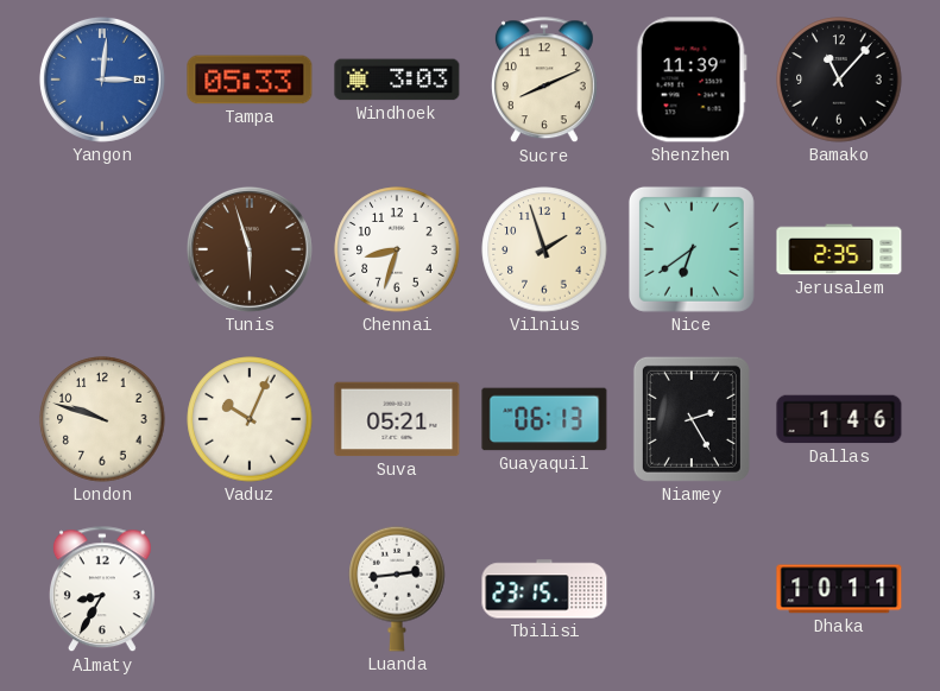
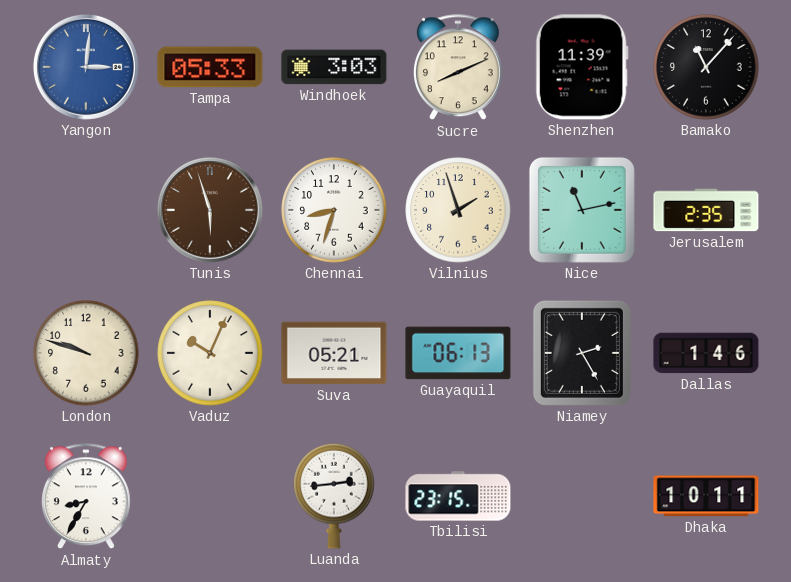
Nice: 6:39 -> 11:13 (582, 210)
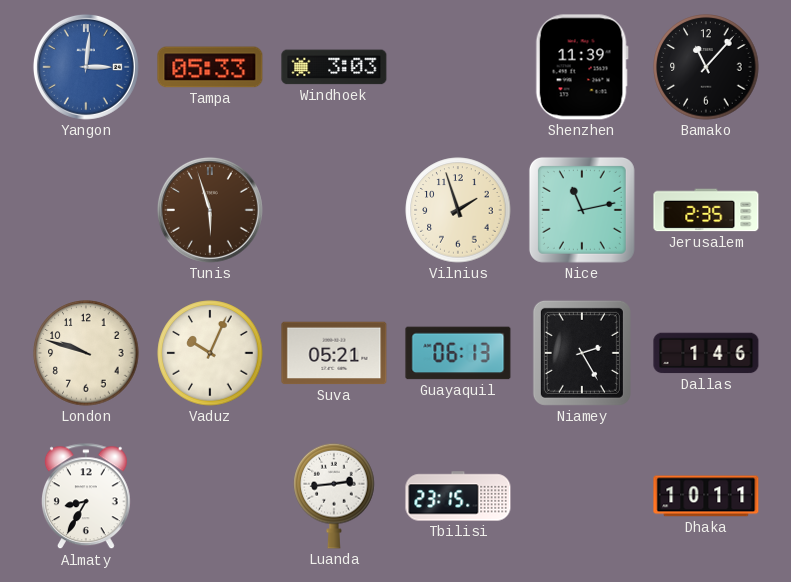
Sucre: 8:11 -> none (458, 68)
Chennai: 8:33 -> none (334, 210)
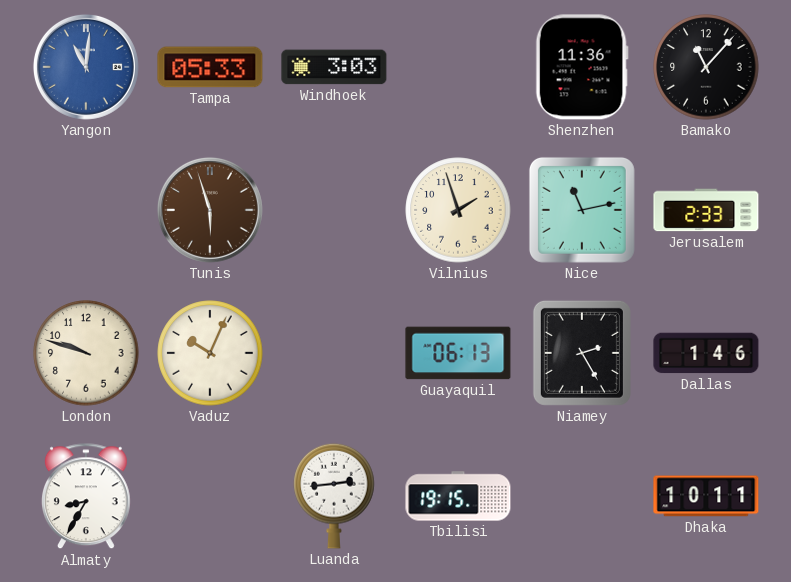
Yangon: 3:01 -> 11:01 (86, 67)
Shenzhen: 11:39 -> 11:36 (582, 67)
Jerusalem: 2:35 -> 2:33 (706, 210)
Suva: 05:21 -> none (334, 353)
Tbilisi: 23:15 -> 19:15 (458, 496)
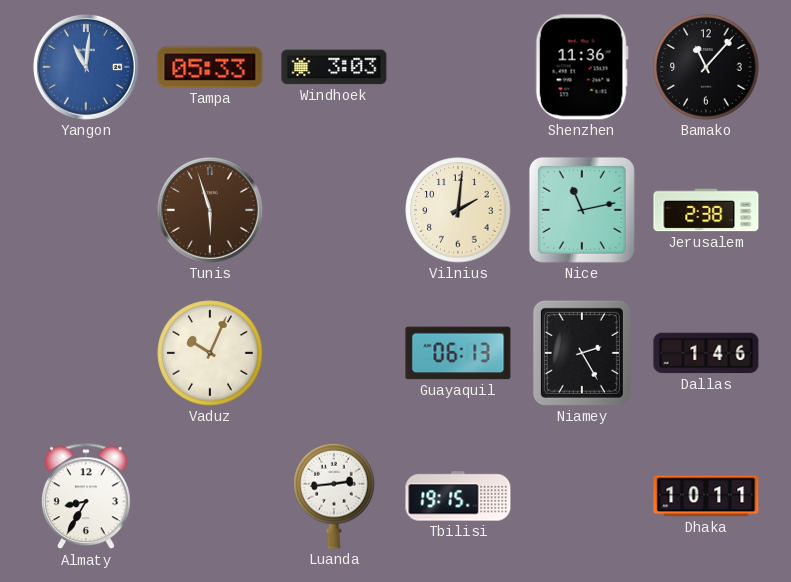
Vilnius: 1:57 -> 2:01 (458, 210)
Jerusalem: 2:33 -> 2:38 (706, 210)
London: 9:48 -> none (86, 353)
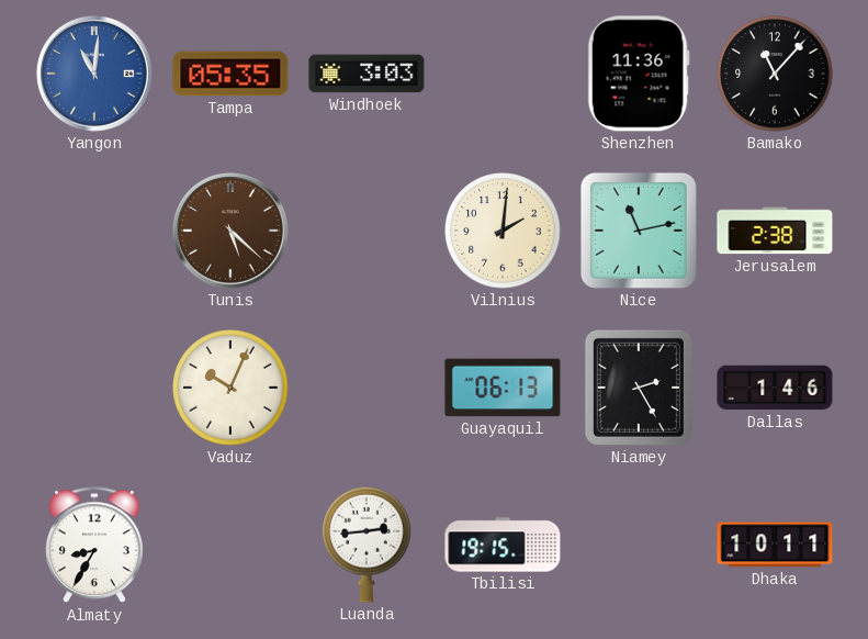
Tampa: 05:33 -> 05:35 (230, 74)
Tunis: 5:57 -> 5:22 (230, 231)
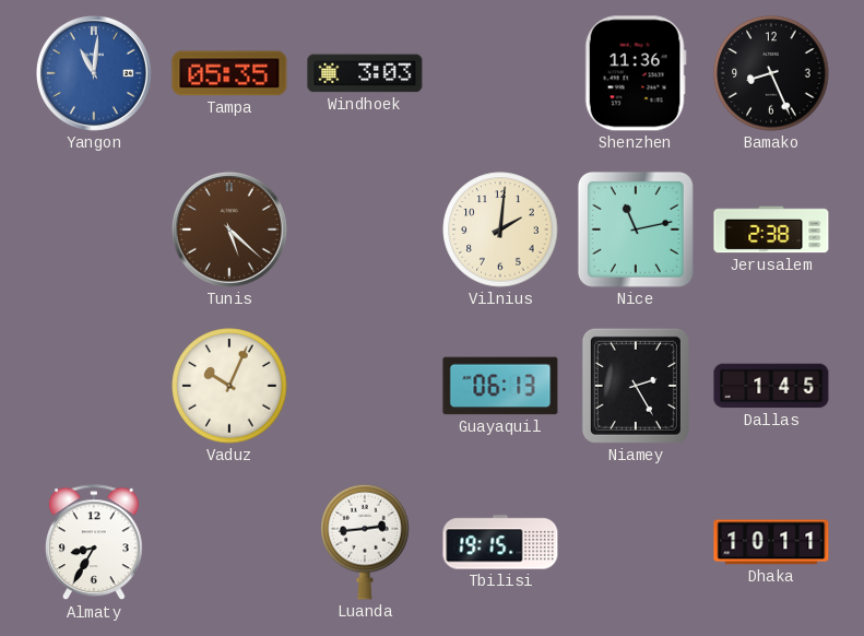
Bamako: 11:07 -> 8:26 (771, 73)
Dallas: 1:46 -> 1:45 (771, 386)
